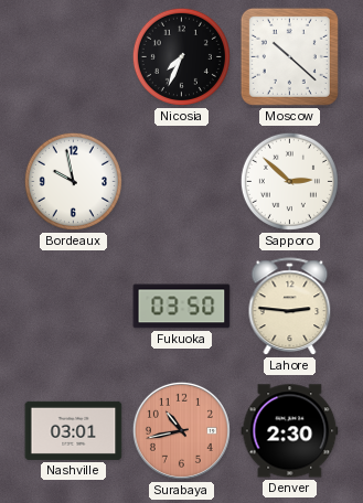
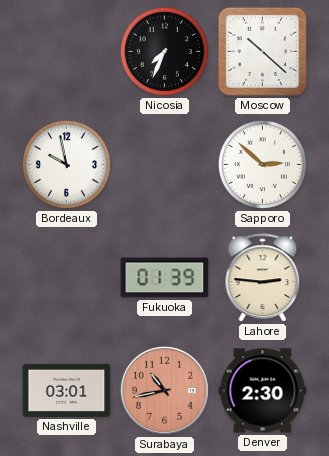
Fukuoka: 03:50 -> 01:39 (165, 278)
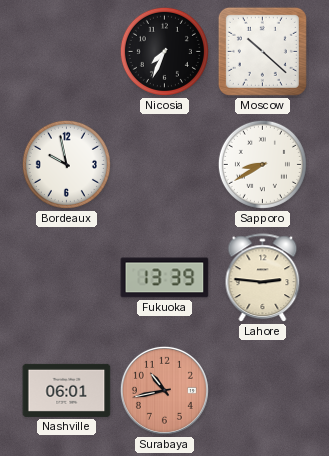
Sapporo: 2:52 -> 8:40 (262, 164)
Fukuoka: 01:39 -> 13:39 (165, 278)
Nashville: 03:01 -> 06:01 (67, 390)
Denver: 2:30 -> none (263, 391)
